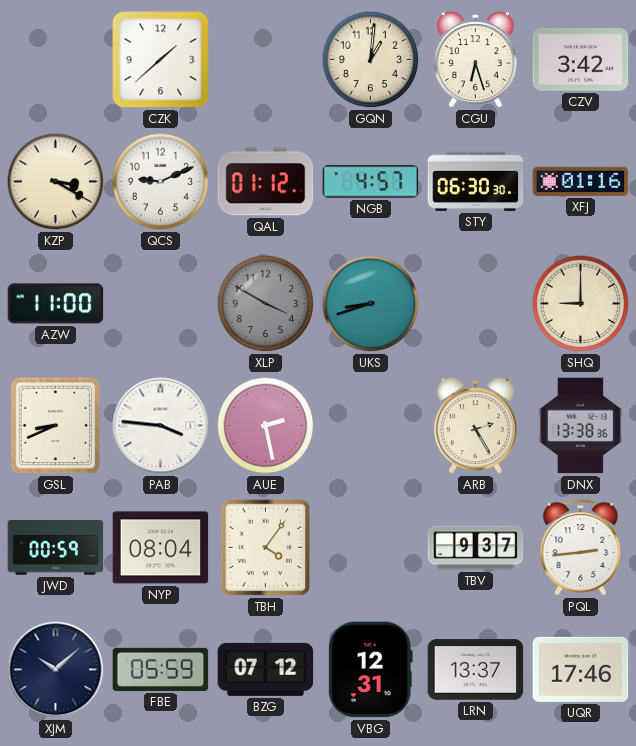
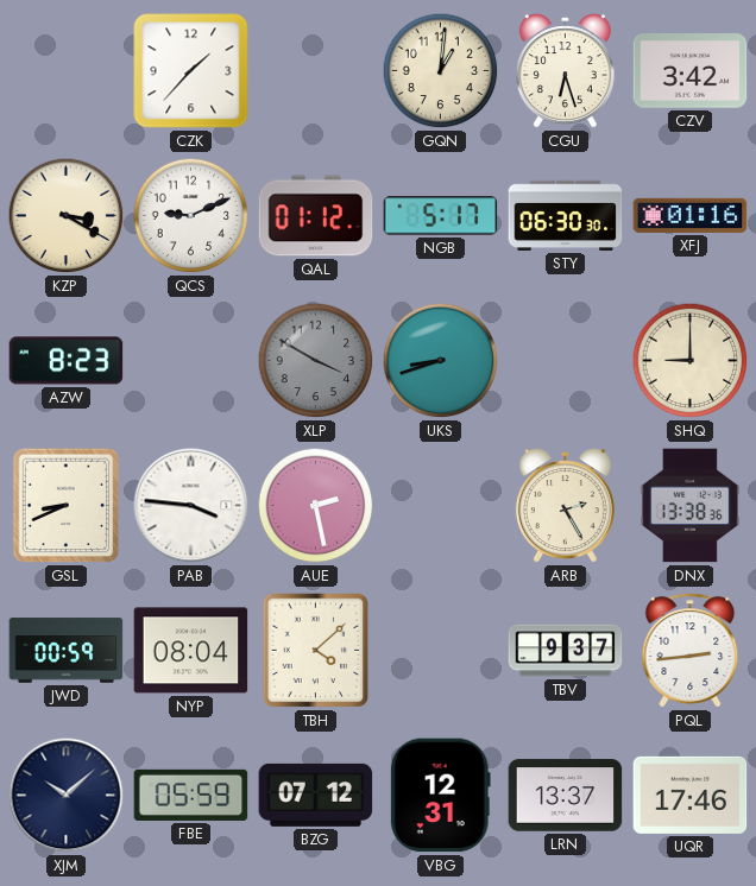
CZK: 1:38 -> 1:37 (191, 71)
NGB: 4:57 -> 5:17 (441, 216)
AZW: 11:00 -> 8:23 (67, 361)
TBH: 4:06 -> 4:08 (316, 651)
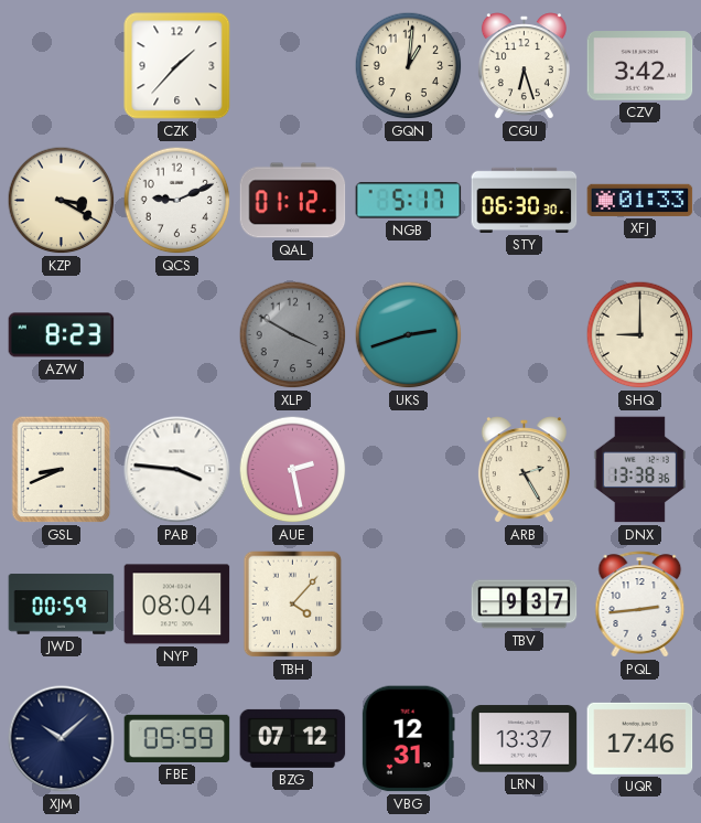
XFJ: 01:16 -> 01:33 (640, 200)
UKS: 8:42 -> 2:42 (409, 335)
TBH: 4:08 -> 4:07 (293, 605)
